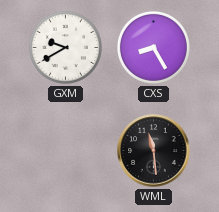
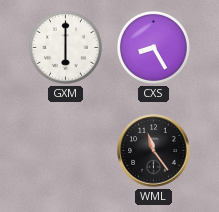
GXM: 9:40 -> 6:00 (65, 47)
WML: 11:29 -> 11:24 (154, 151)
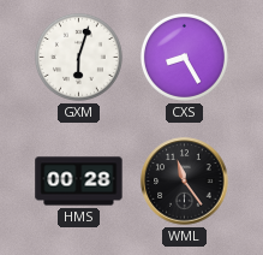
GXM: 6:00 -> 6:03 (78, 57)
HMS: none -> 00:28 (79, 182)
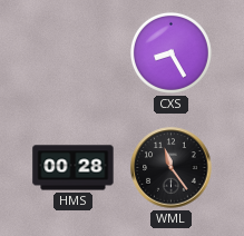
GXM: 6:03 -> none (78, 57)
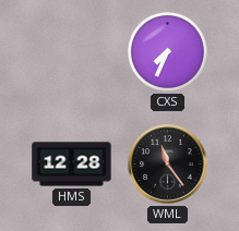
CXS: 8:25 -> 7:34 (167, 51)
HMS: 00:28 -> 12:28 (72, 165)
